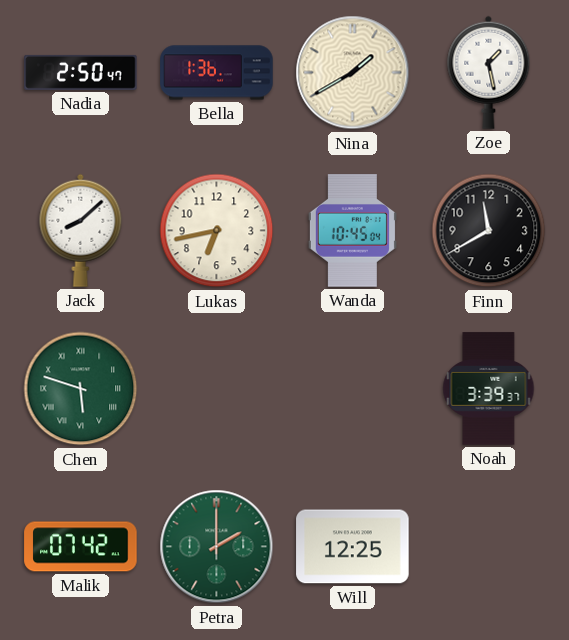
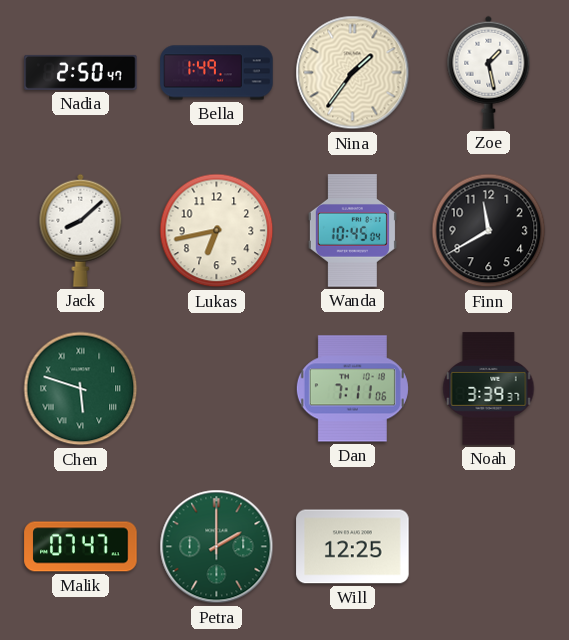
Bella: 1:36 -> 1:49 (217, 73)
Nina: 1:40 -> 1:36 (353, 73)
Dan: none -> 7:11 (352, 389)
Malik: 07:42 -> 07:47 (81, 547)
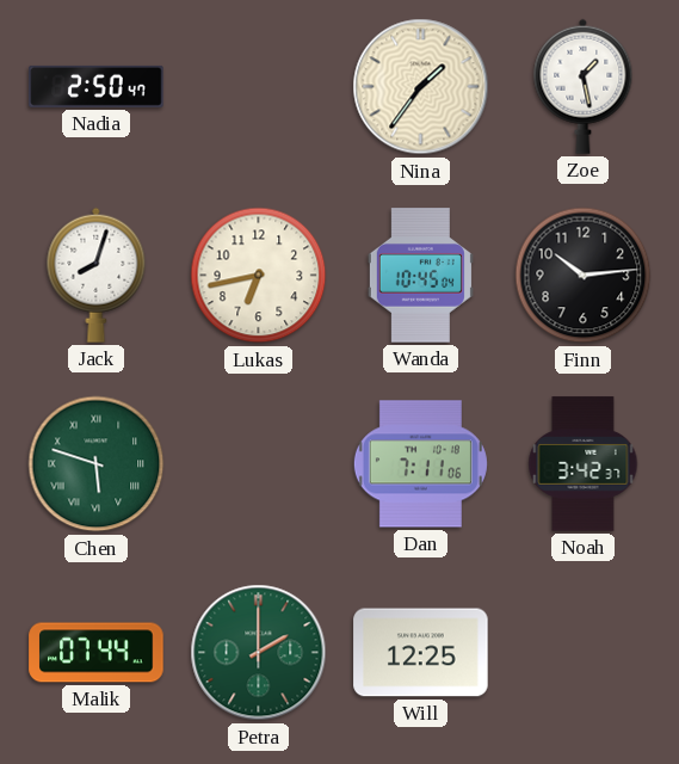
Bella: 1:49 -> none (217, 73)
Jack: 8:08 -> 8:03 (97, 275)
Finn: 11:40 -> 10:14 (584, 276)
Noah: 3:39 -> 3:42 (584, 464)
Malik: 07:47 -> 07:44 (97, 653)
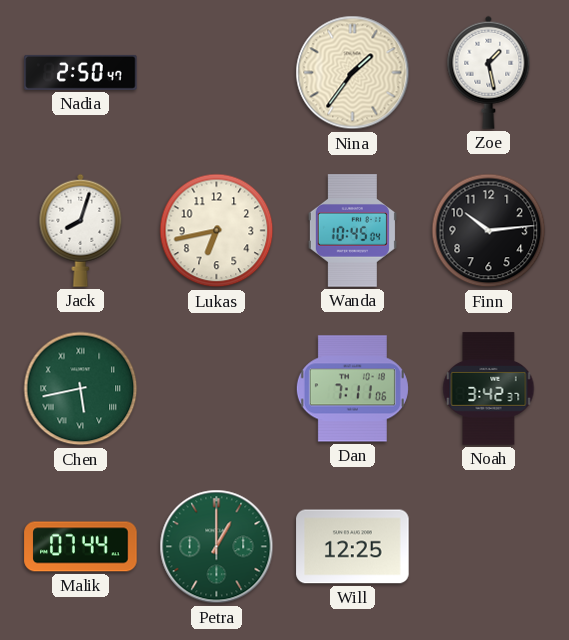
Chen: 5:48 -> 5:43 (81, 389)
Petra: 2:00 -> 1:00 (217, 547)
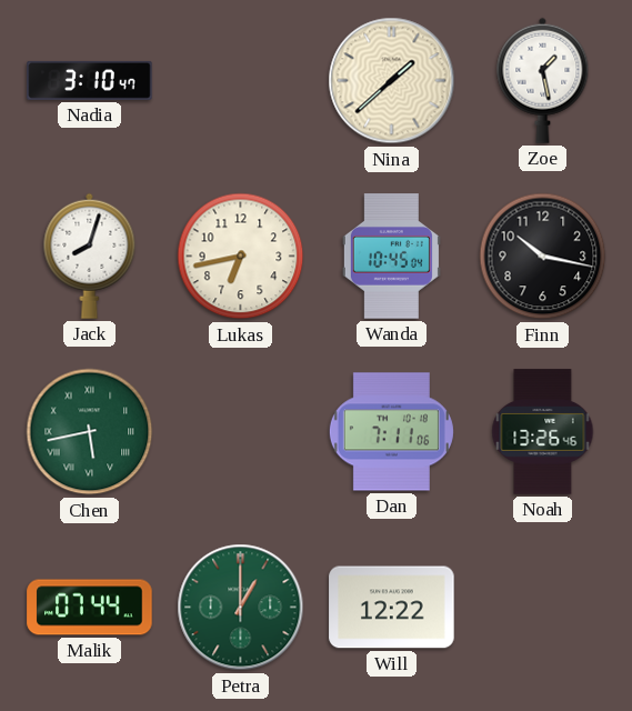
Nadia: 2:50 -> 3:10 (90, 80)
Nina: 1:36 -> 1:38 (392, 81)
Finn: 10:14 -> 10:17 (543, 257)
Noah: 3:42 -> 13:26 (543, 432)
Will: 12:25 -> 12:22 (392, 608)
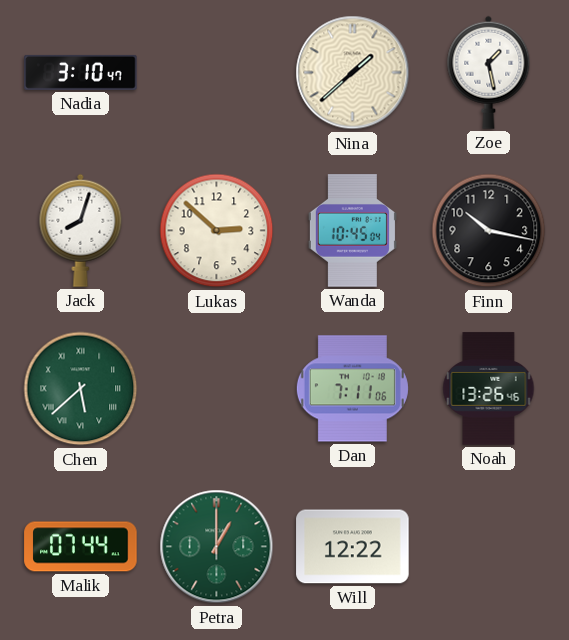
Lukas: 6:43 -> 2:52 (217, 231)
Chen: 5:43 -> 5:38 (81, 389)
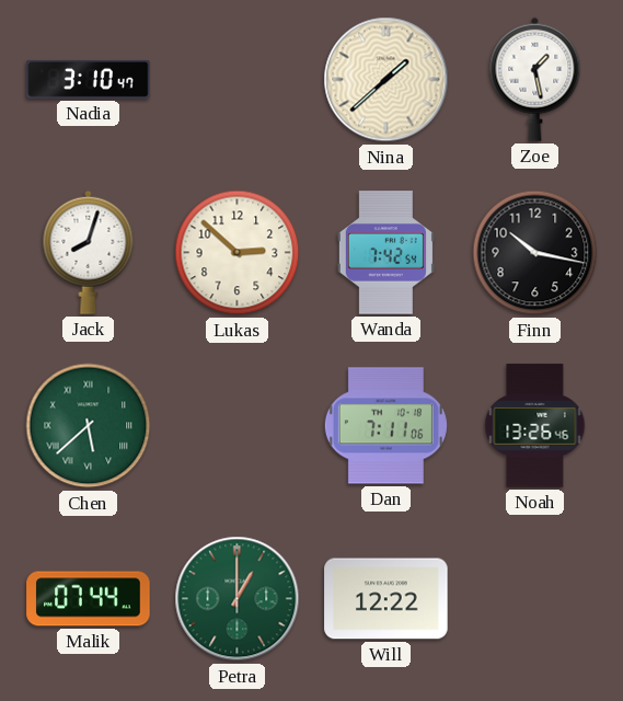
Wanda: 10:45 -> 7:42 (385, 253)
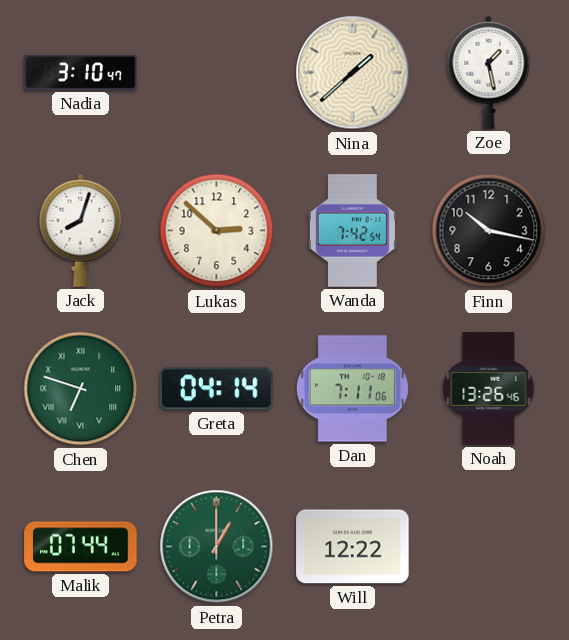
Chen: 5:38 -> 6:48 (81, 389)
Greta: none -> 04:14 (217, 389)
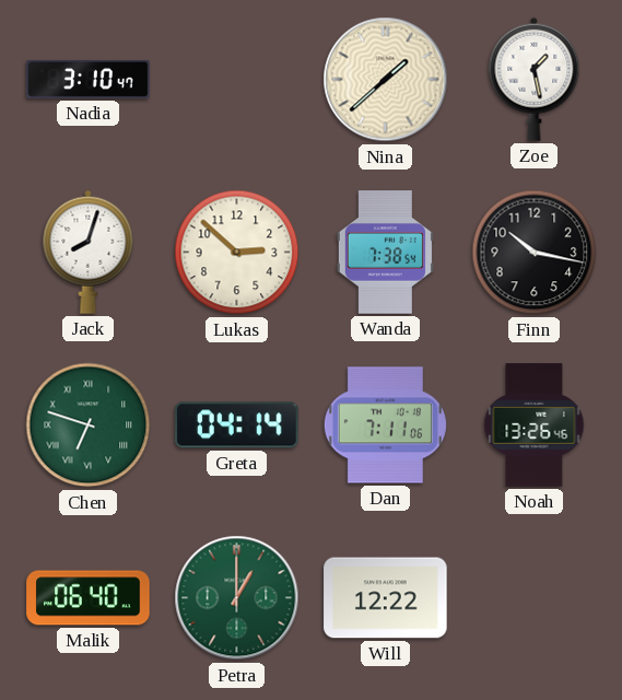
Wanda: 7:42 -> 7:38 (385, 253)
Malik: 07:44 -> 06:40 (89, 598)
